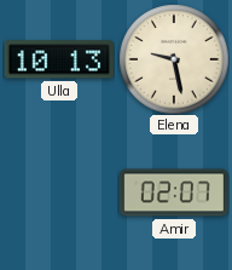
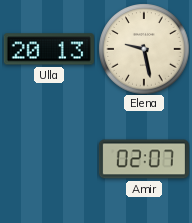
Ulla: 10:13 -> 20:13 (49, 49)
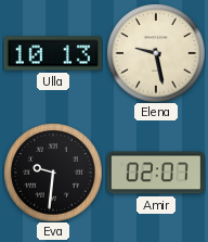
Ulla: 20:13 -> 10:13 (53, 53)
Eva: none -> 9:31 (53, 173)
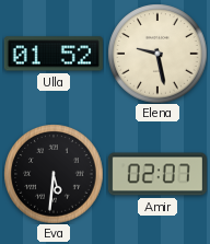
Ulla: 10:13 -> 01:52 (54, 54)
Eva: 9:31 -> 5:31 (54, 174)
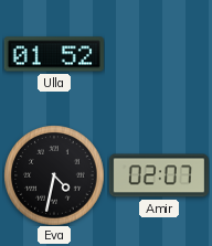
Elena: 9:28 -> none (157, 54)
Eva: 5:31 -> 4:32 (54, 175)
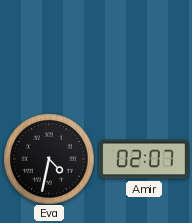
Ulla: 01:52 -> none (54, 54)
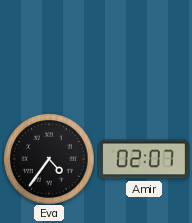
Eva: 4:32 -> 4:36 (49, 159)
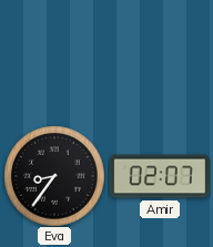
Eva: 4:36 -> 8:36 (54, 176)
